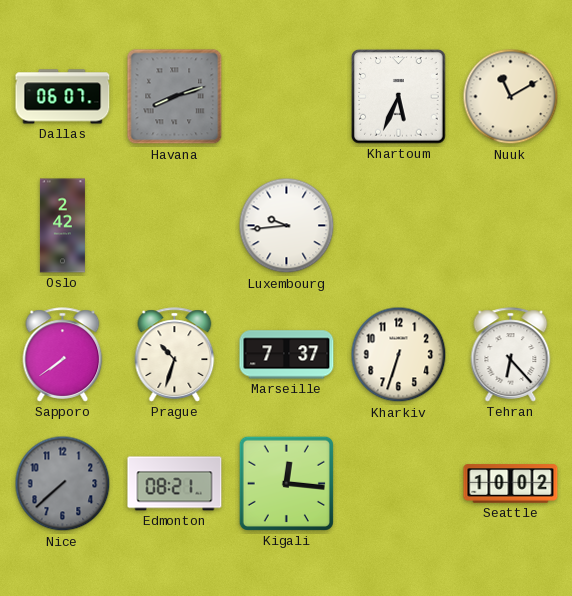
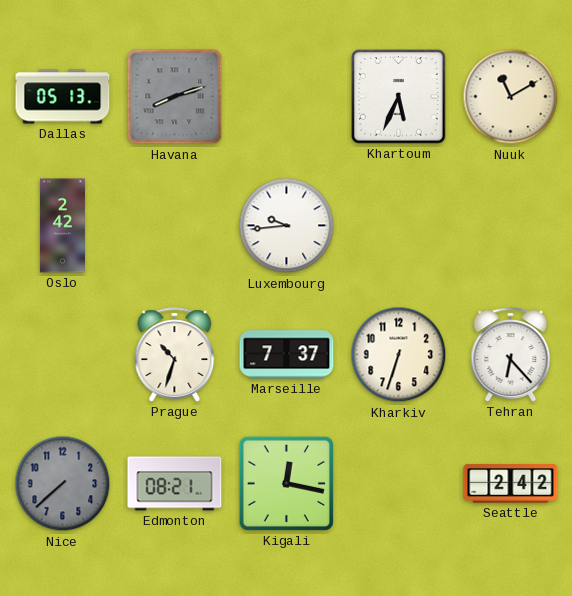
Dallas: 06:07 -> 05:13 (63, 97)
Sapporo: 7:39 -> none (63, 355)
Kigali: 12:16 -> 12:17 (286, 483)
Seattle: 10:02 -> 2:42 (511, 484)
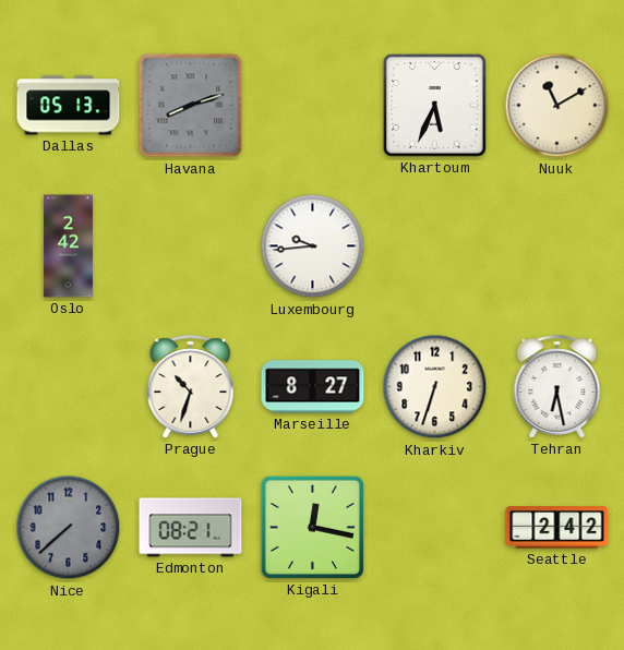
Marseille: 7:37 -> 8:27 (313, 387)
Tehran: 6:23 -> 6:28 (557, 387)
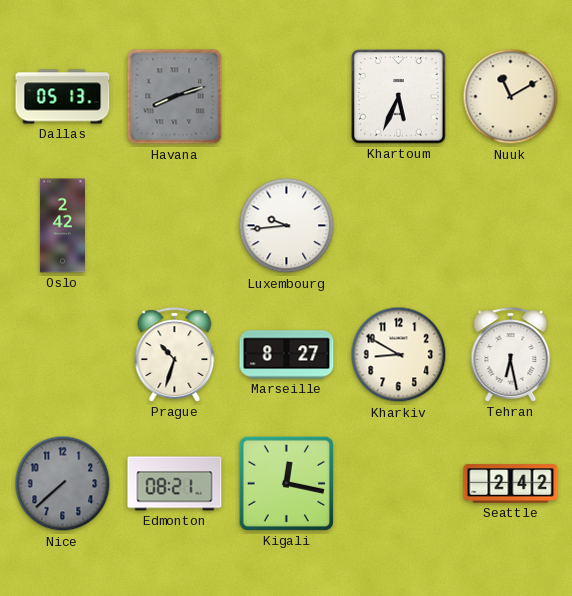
Kharkiv: 6:33 -> 8:50 (399, 355)
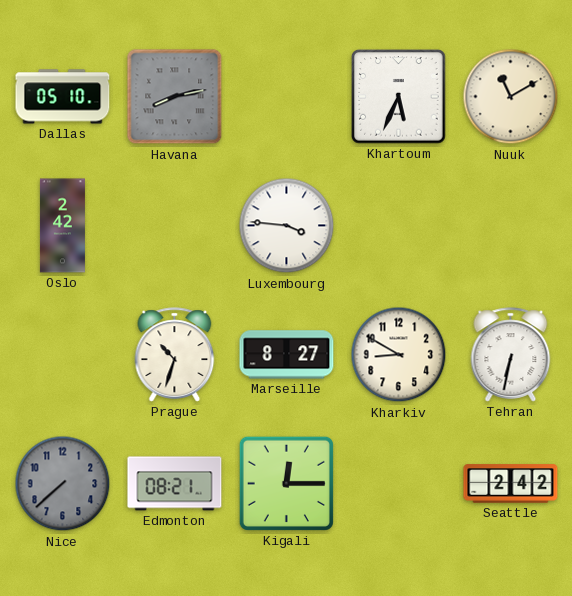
Dallas: 05:13 -> 05:10 (63, 97)
Havana: 8:12 -> 8:13 (175, 97)
Luxembourg: 9:44 -> 3:46 (287, 226)
Tehran: 6:28 -> 6:32 (511, 355)
Kigali: 12:17 -> 12:15 (286, 483)
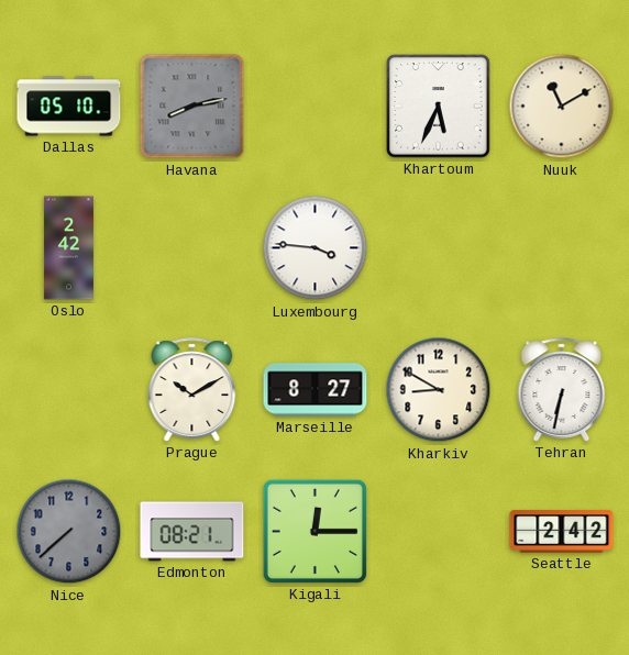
Prague: 10:33 -> 10:10 (192, 390)
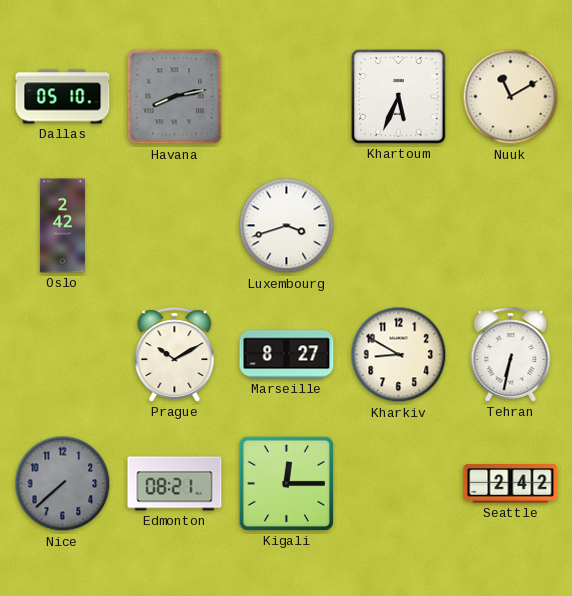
Luxembourg: 3:46 -> 3:42 (287, 226)
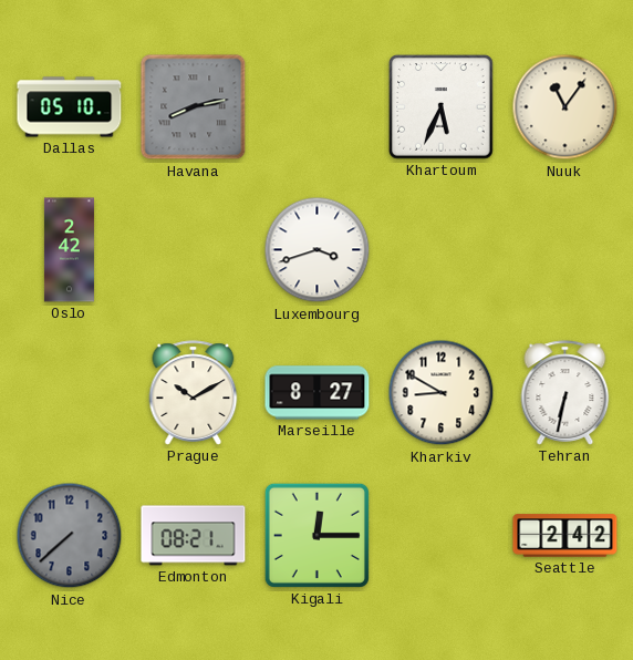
Nuuk: 11:10 -> 11:06 (565, 107)
